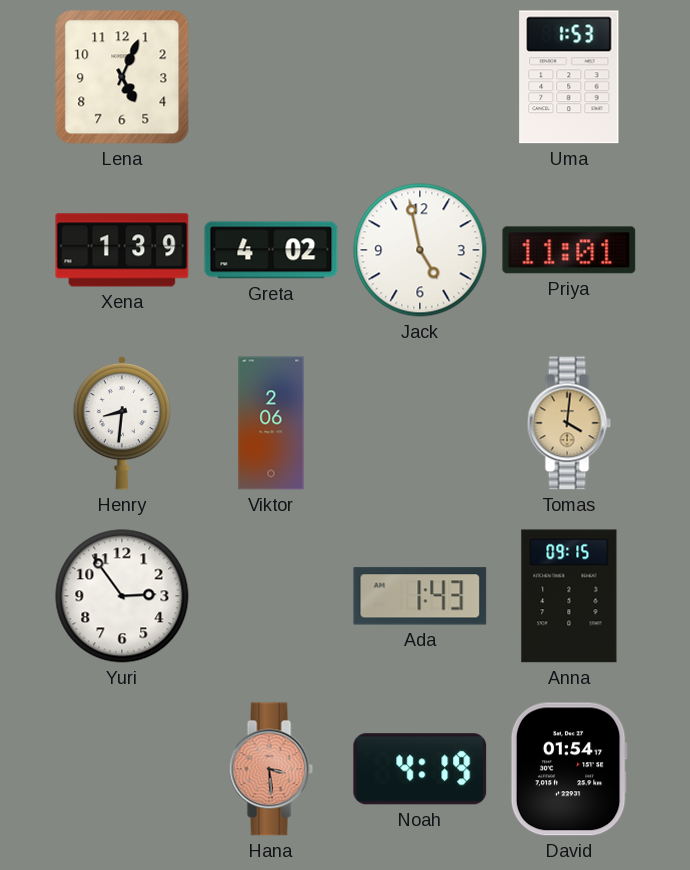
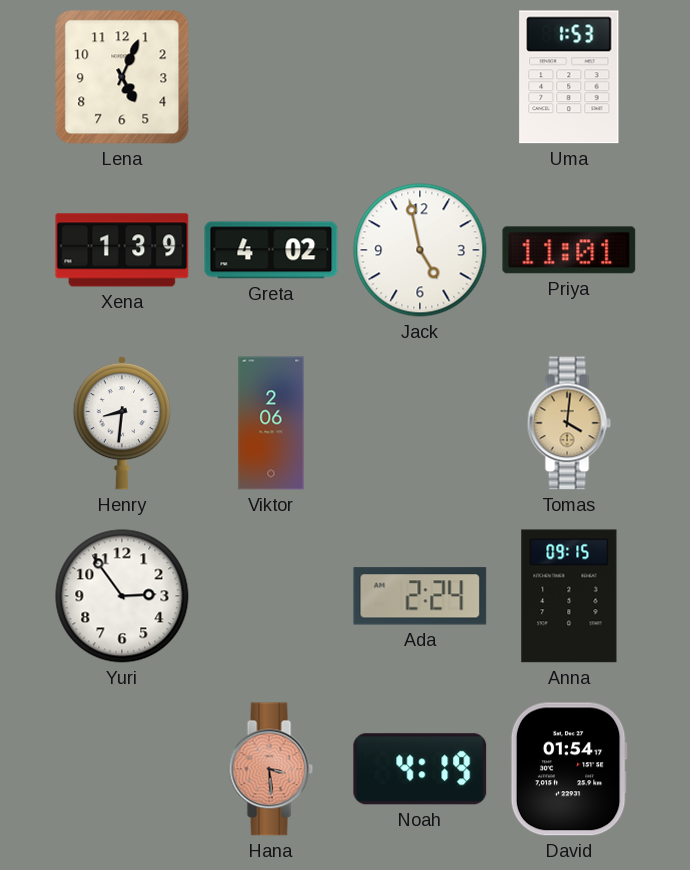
Ada: 1:43 -> 2:24 (420, 596)
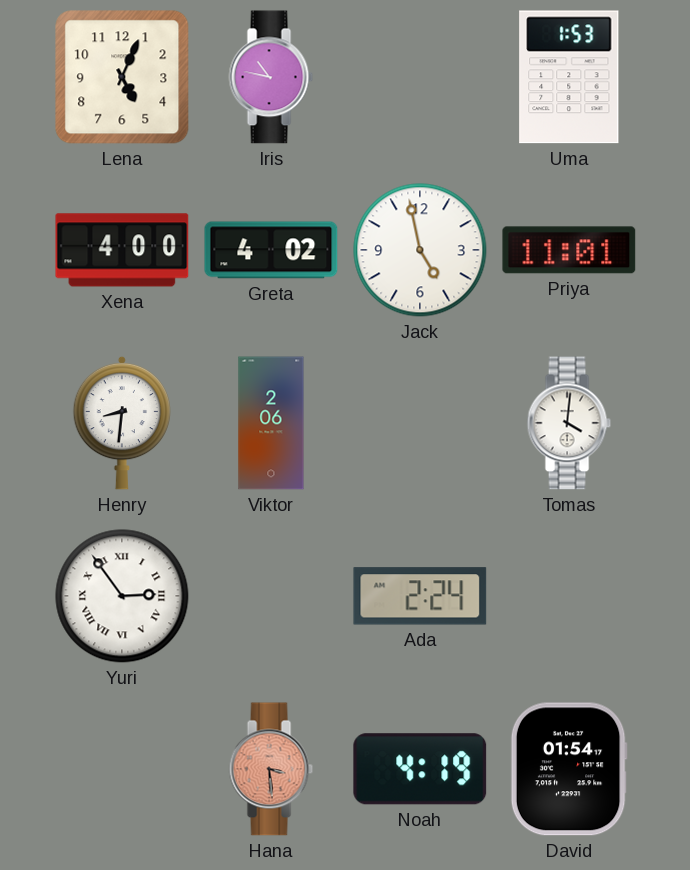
Iris: none -> 10:47 (271, 77)
Xena: 1:39 -> 4:00 (122, 250)
Tomas dial: champagne -> white (569, 423)
Yuri numerals: Arabic -> Roman (122, 596)
Anna: 09:15 -> none (569, 596)
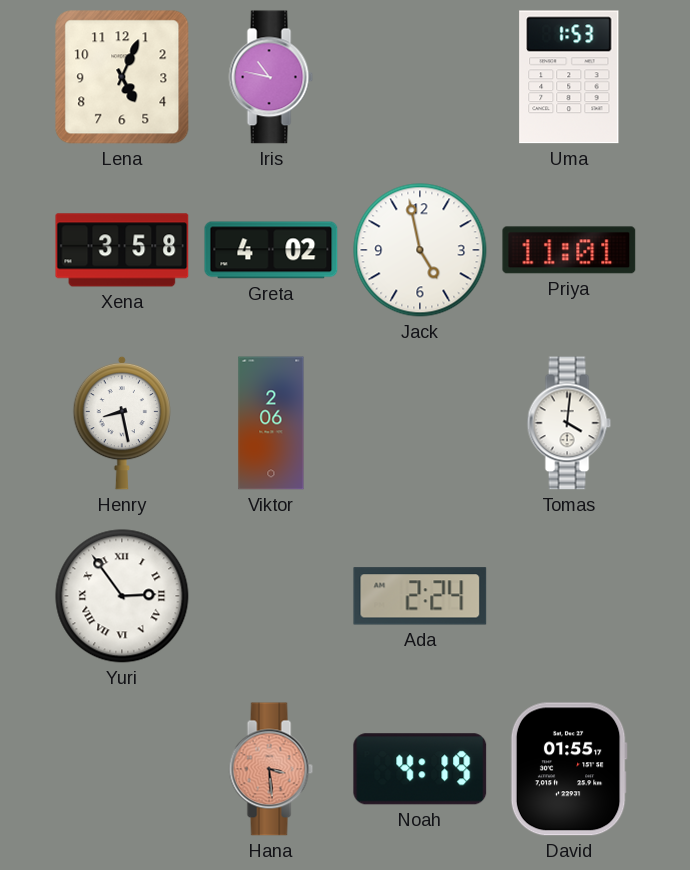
Xena: 4:00 -> 3:58 (122, 250)
Henry: 8:31 -> 8:28 (121, 423)
David: 01:54 -> 01:55 (569, 769)
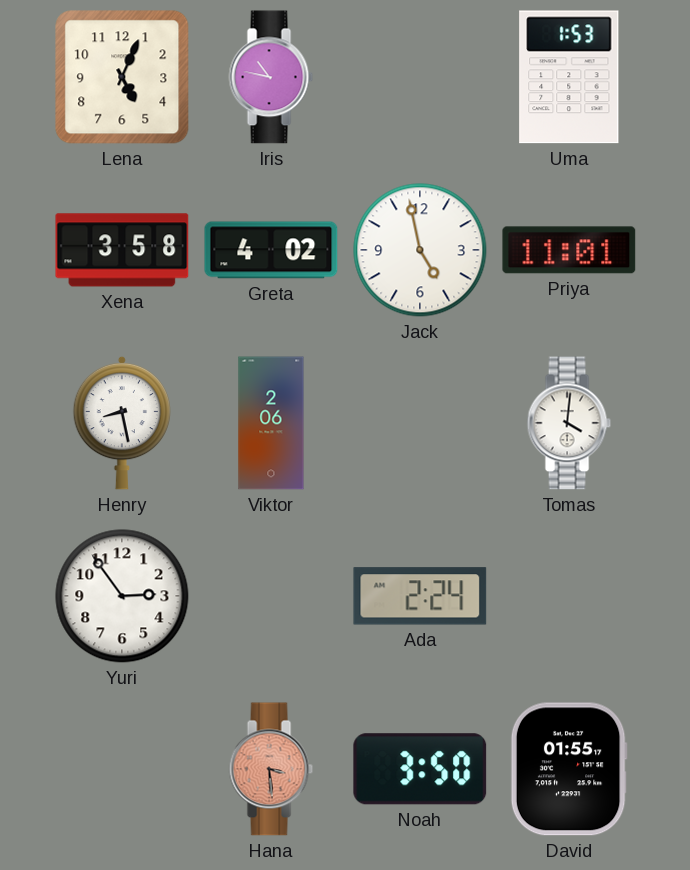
Yuri numerals: Roman -> Arabic (122, 596)
Noah: 4:19 -> 3:50 (420, 769)
